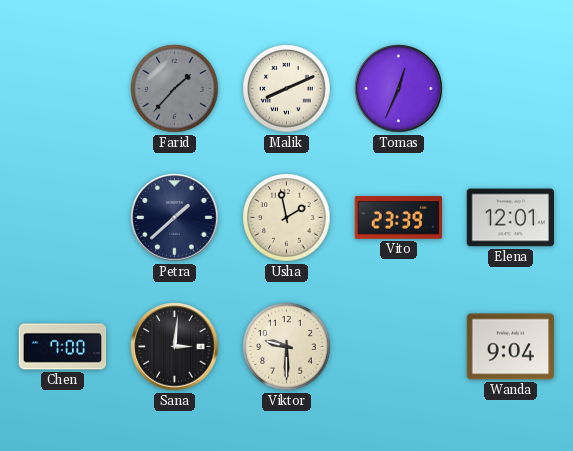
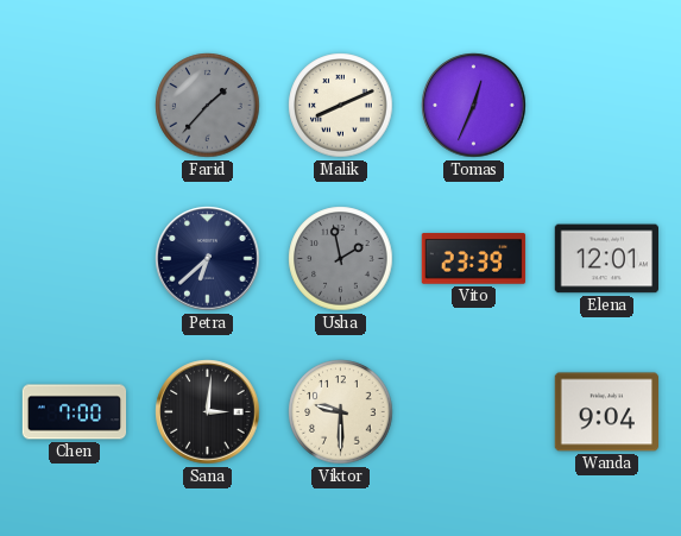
Petra: 1:38 -> 6:38 (208, 259)
Usha dial: cream -> grey (341, 259)
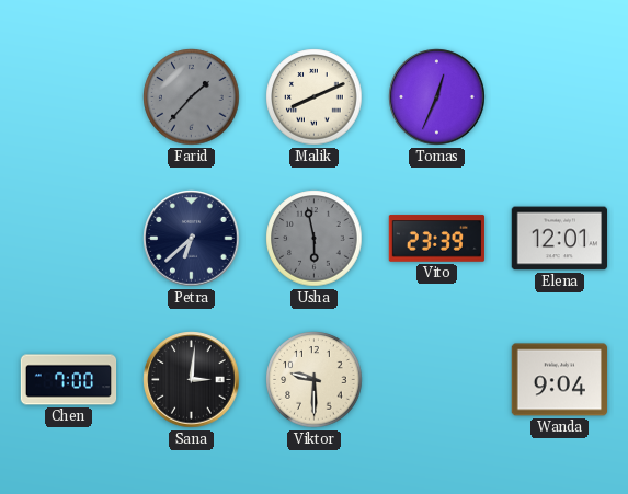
Usha: 1:58 -> 5:58 (315, 239)
